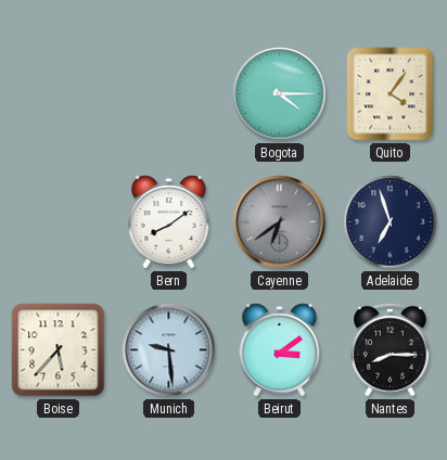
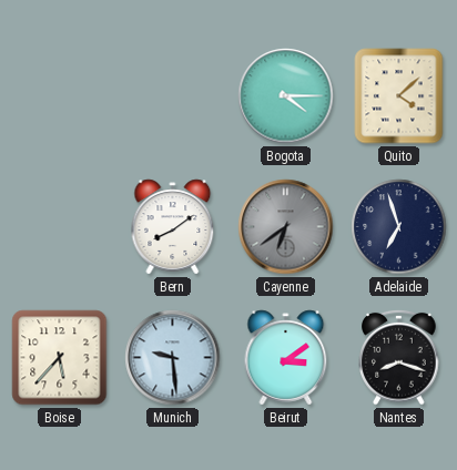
Quito: 4:06 -> 4:08 (399, 96)
Nantes: 8:15 -> 8:18 (399, 357)
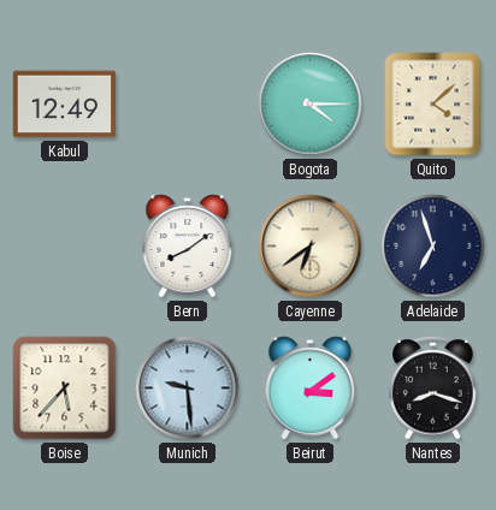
Kabul: none -> 12:49 (64, 105)
Cayenne dial: grey -> cream (311, 247)
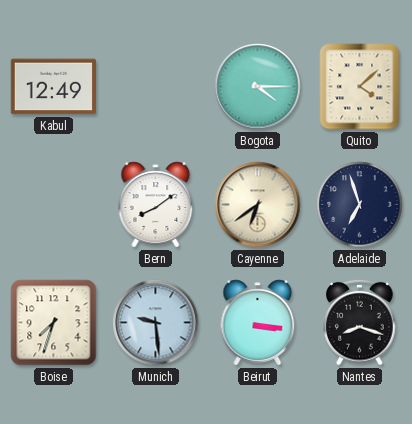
Boise: 5:37 -> 7:33 (54, 323)
Beirut: 3:09 -> 3:16 (258, 323)
